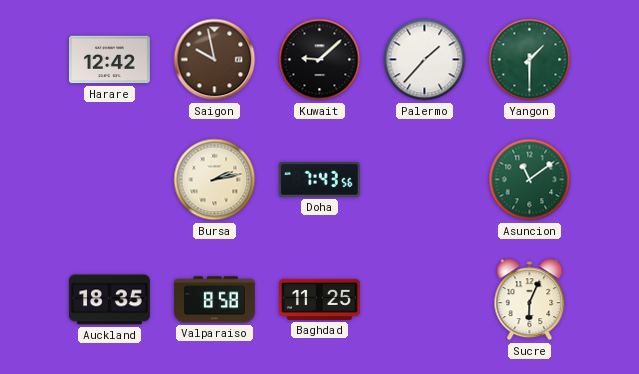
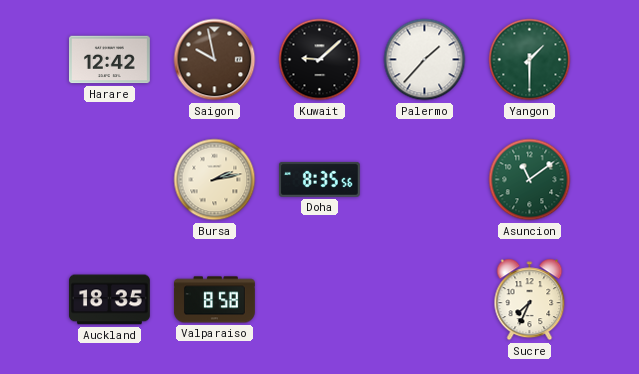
Doha: 7:43 -> 8:35 (319, 179)
Baghdad: 11:25 -> none (320, 299)
Sucre: 6:04 -> 7:34 (530, 300)
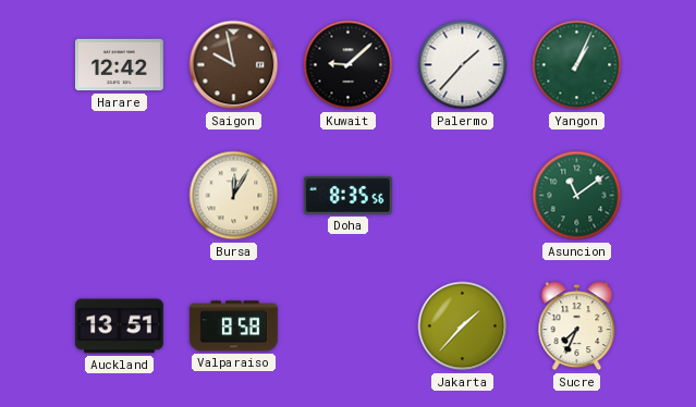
Yangon: 1:30 -> 1:04 (577, 65)
Bursa: 2:13 -> 12:05 (234, 196)
Auckland: 18:35 -> 13:51 (119, 326)
Jakarta: none -> 1:37 (463, 326)
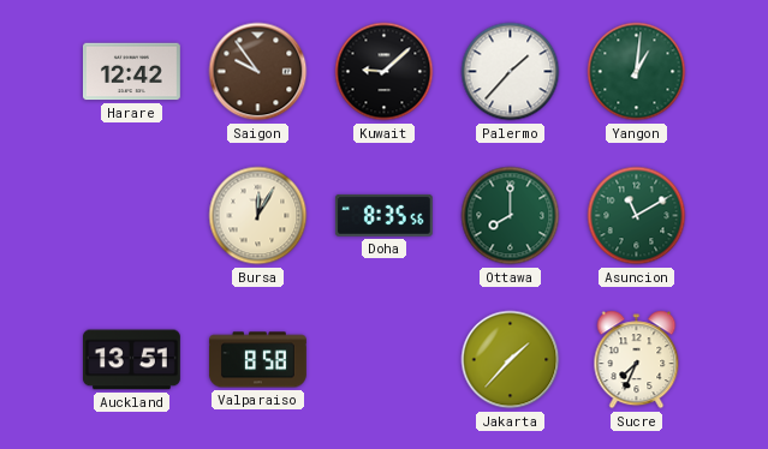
Saigon: 9:58 -> 9:54 (258, 72)
Yangon: 1:04 -> 1:01 (637, 72)
Ottawa: none -> 8:00 (511, 216)
Asuncion: 11:09 -> 11:10 (637, 216)
